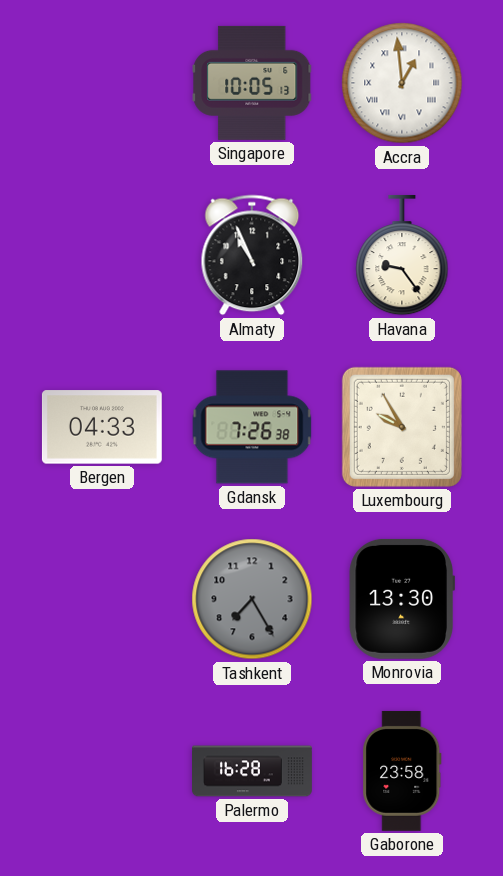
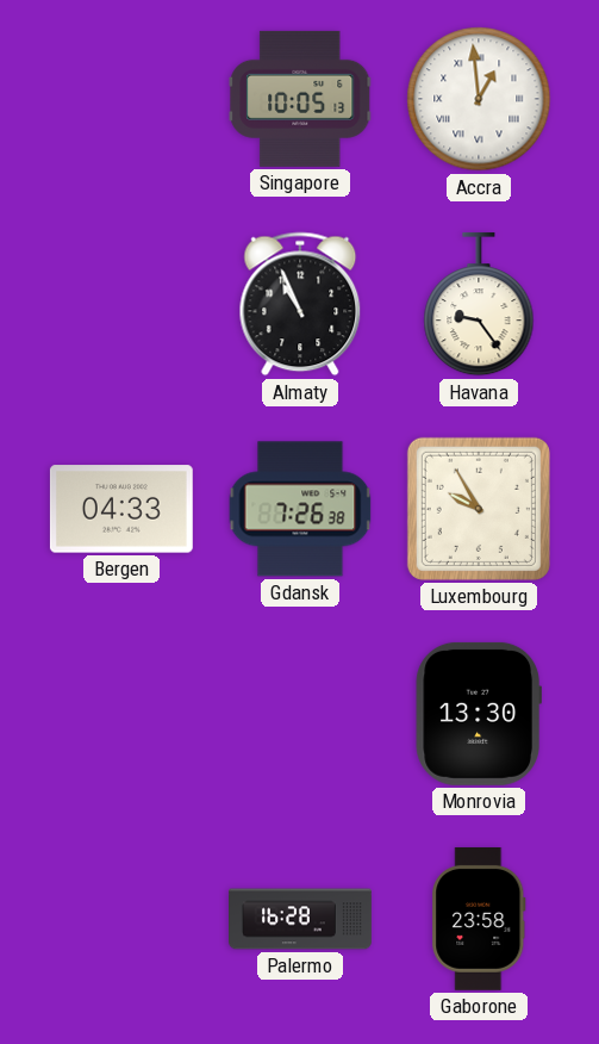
Tashkent: 7:25 -> none (252, 599)
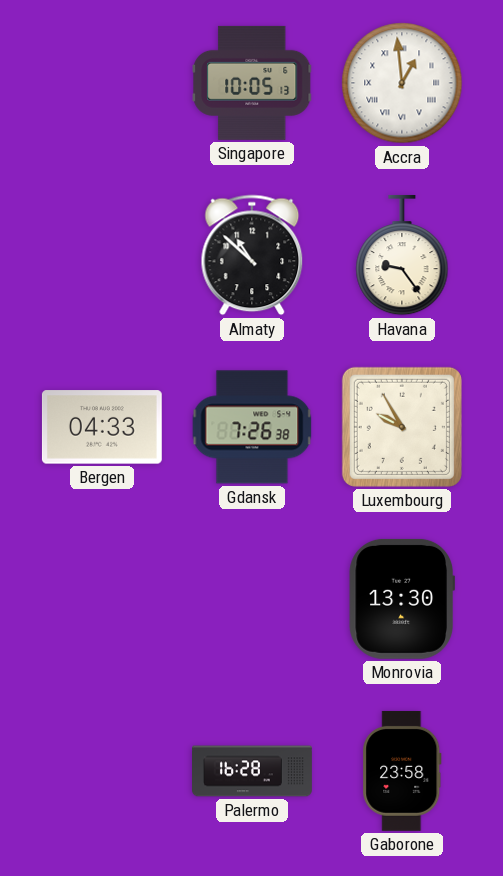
Almaty: 10:56 -> 10:52 (252, 255)
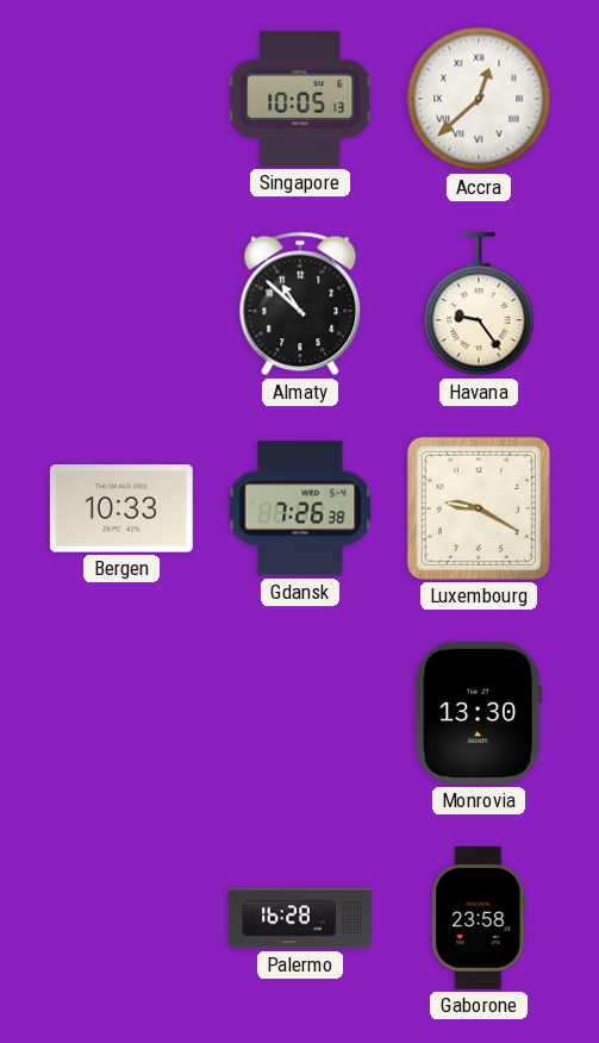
Accra: 12:59 -> 12:38 (479, 99)
Bergen: 04:33 -> 10:33 (121, 508)
Luxembourg: 9:55 -> 9:20 (479, 508)
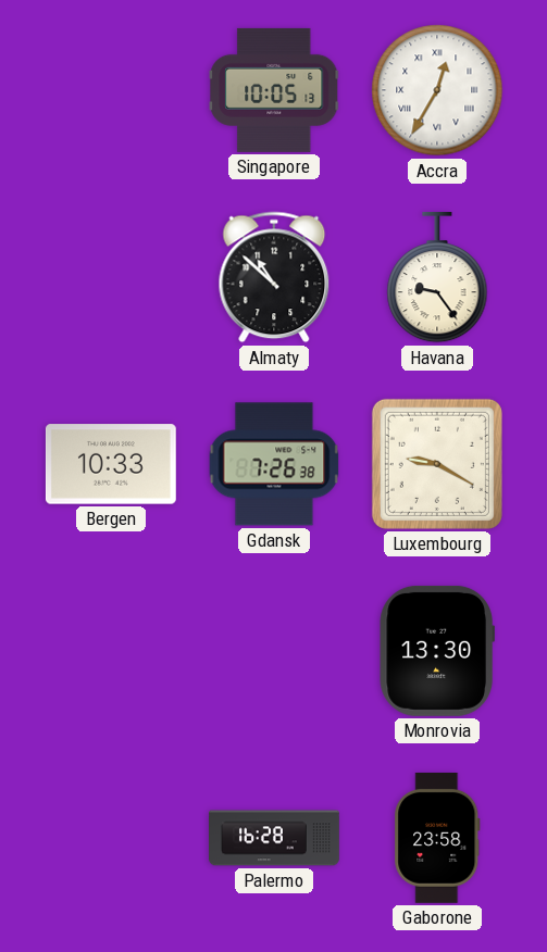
Accra: 12:38 -> 12:35 (437, 90)
